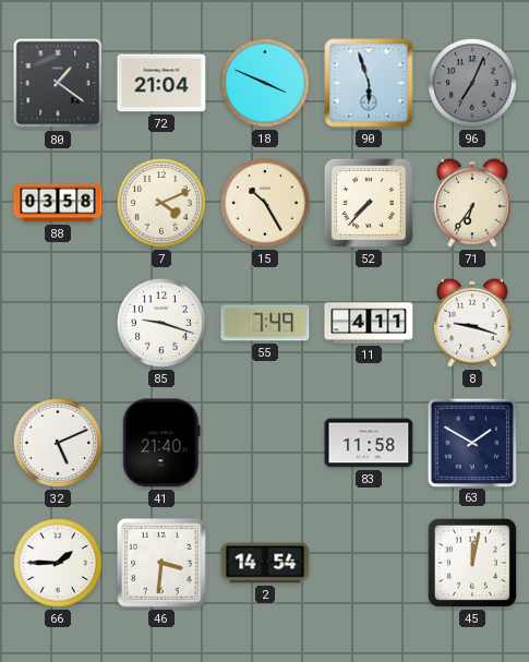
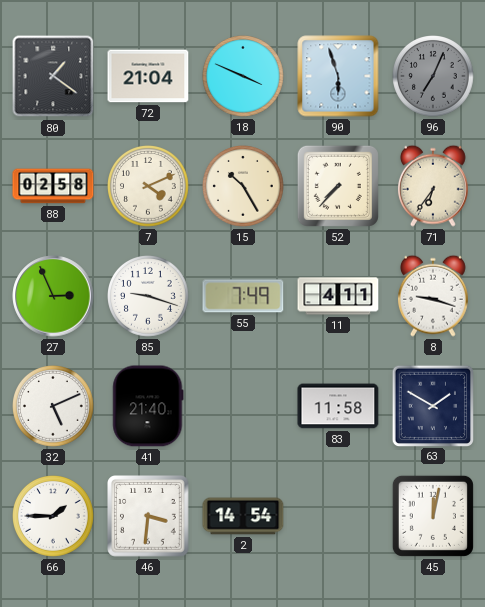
88: 03:58 -> 02:58 (53, 186)
27: none -> 2:56 (53, 296)
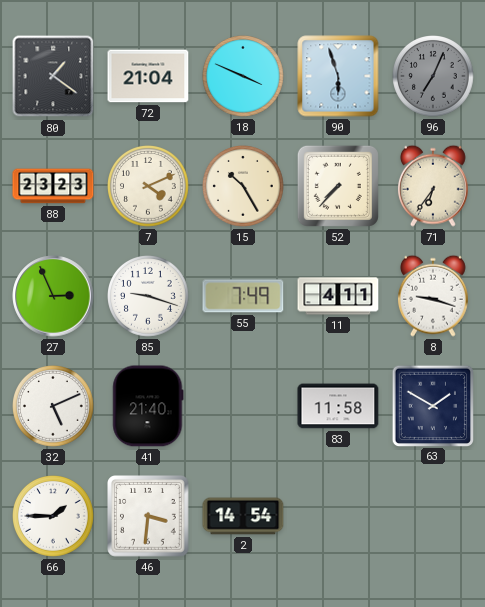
88: 02:58 -> 23:23 (53, 186)
45: 12:02 -> none (433, 516)
